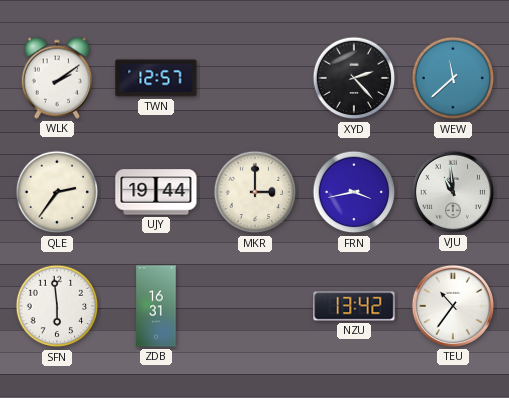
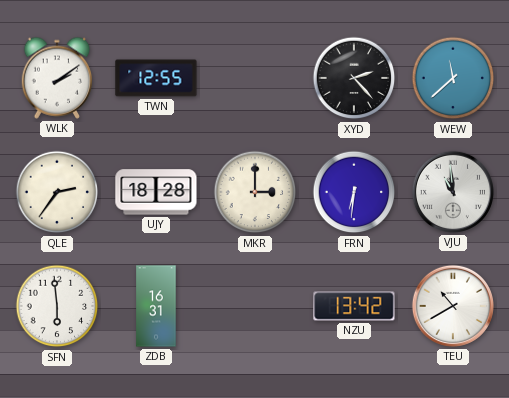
TWN: 12:57 -> 12:55 (156, 78)
UJY: 19:44 -> 18:28 (156, 192)
FRN: 3:43 -> 6:31 (354, 192)
TEU: 10:36 -> 10:40 (453, 306)
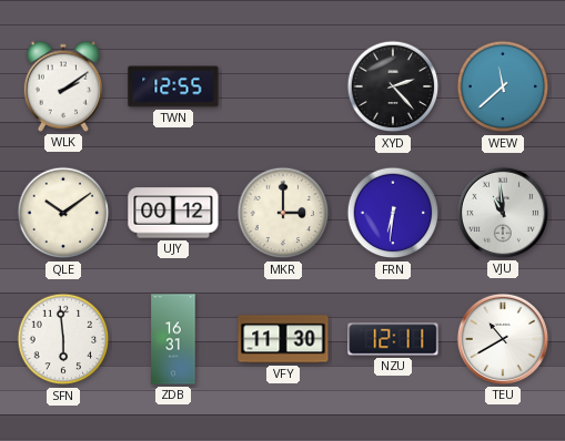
QLE: 2:36 -> 10:09 (63, 213)
UJY: 18:28 -> 00:12 (173, 213)
VFY: none -> 11:30 (283, 339)
NZU: 13:42 -> 12:11 (393, 339)
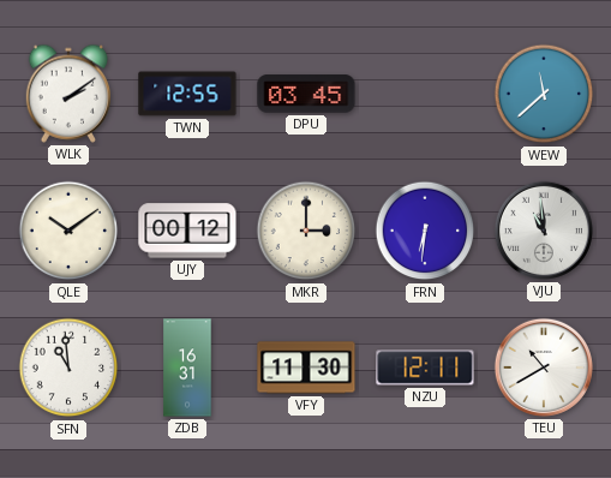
DPU: none -> 03:45 (306, 94)
XYD: 2:23 -> none (393, 86)
SFN: 5:59 -> 10:59 (68, 368)
